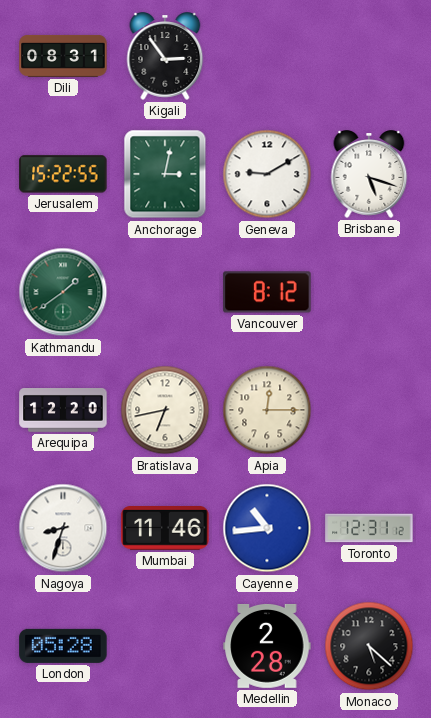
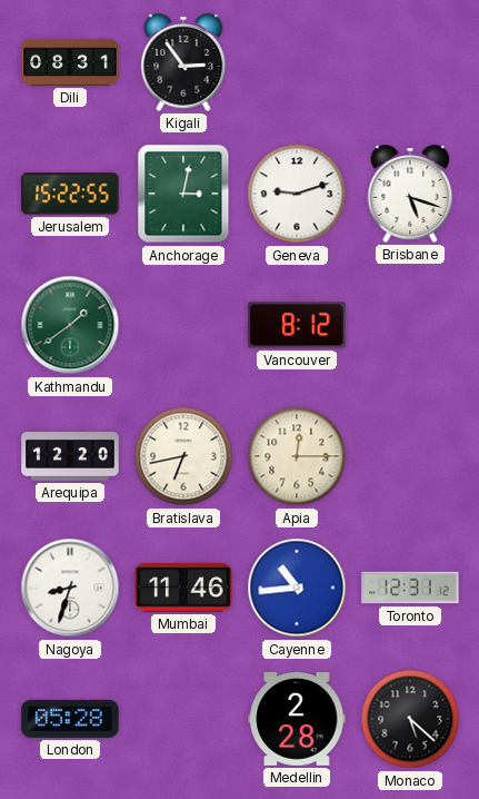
Geneva: 9:10 -> 9:12 (297, 194)
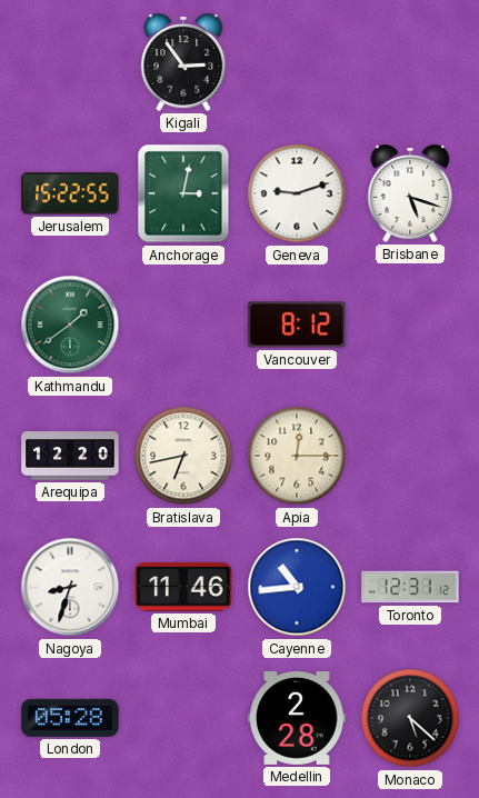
Dili: 08:31 -> none (70, 62)
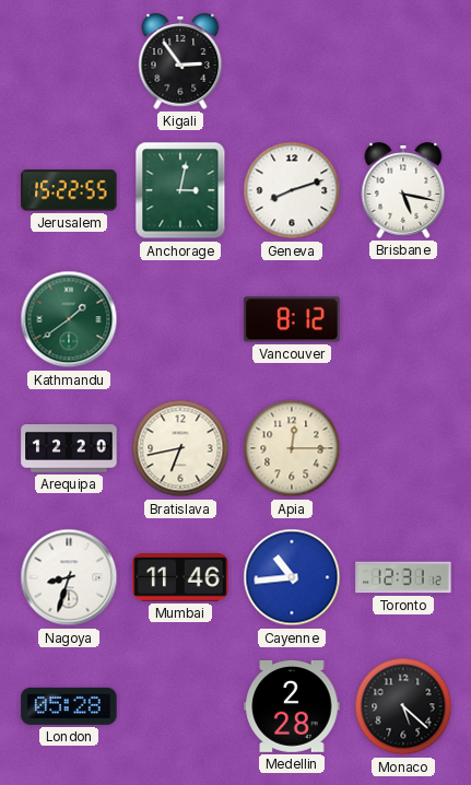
Geneva: 9:12 -> 8:12 (292, 190)
Brisbane: 5:18 -> 5:17 (403, 190)
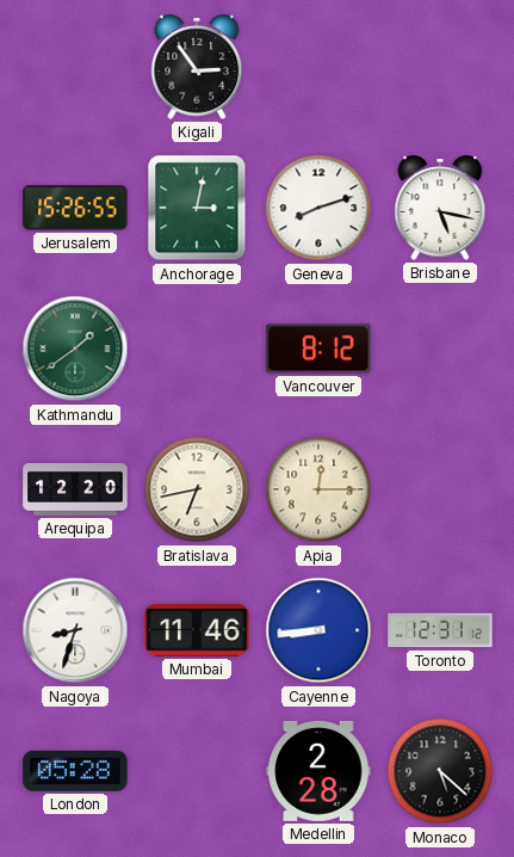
Jerusalem: 15:22 -> 15:26 (75, 208)
Cayenne: 10:44 -> 8:44 (318, 630)
